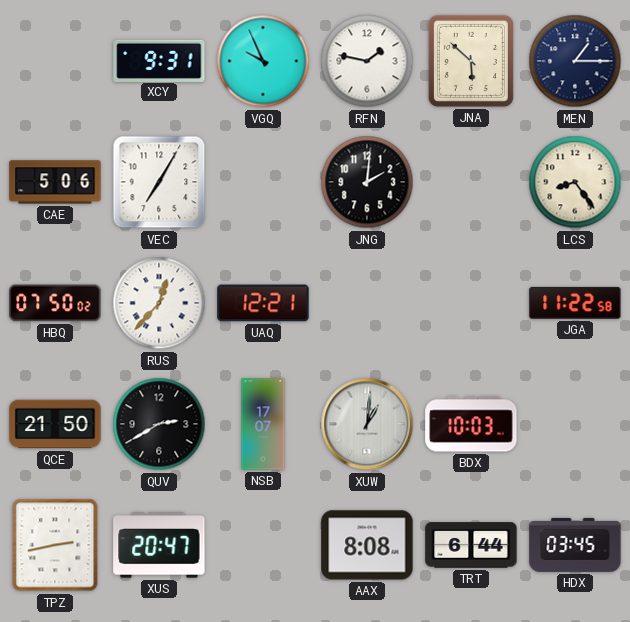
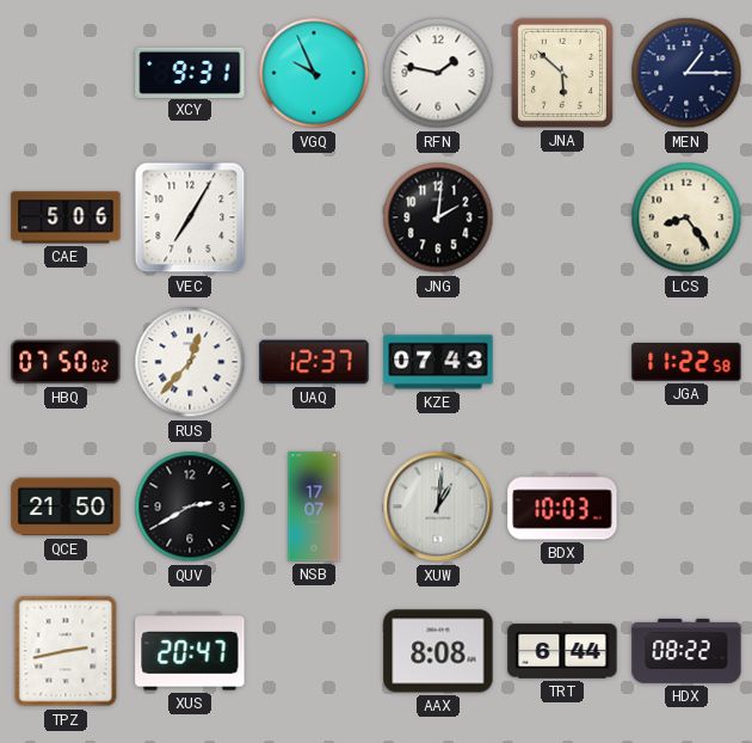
UAQ: 12:21 -> 12:37 (314, 362)
KZE: none -> 07:43 (438, 362)
HDX: 03:45 -> 08:22 (686, 651)
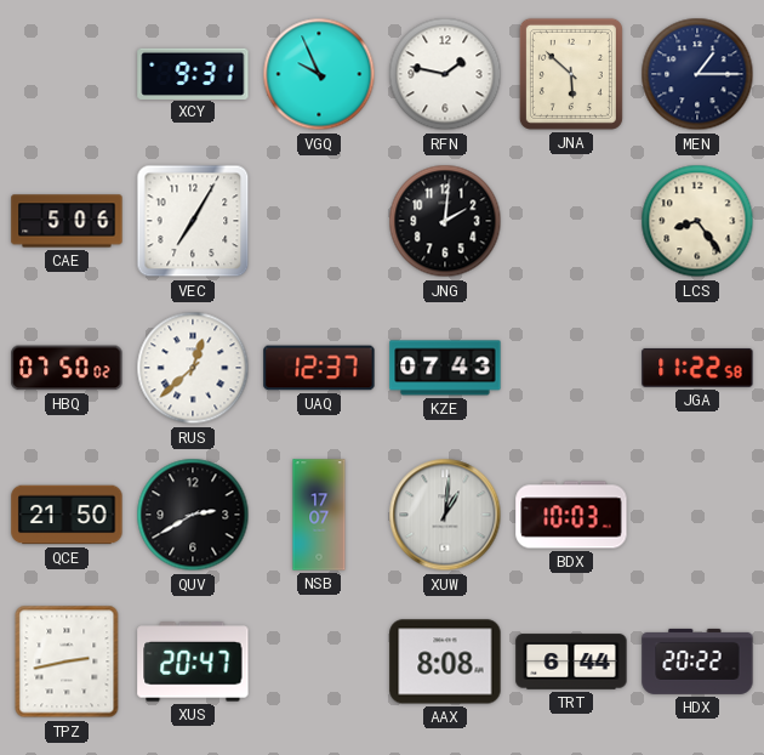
RUS: 12:37 -> 12:38 (193, 368)
HDX: 08:22 -> 20:22 (697, 662)
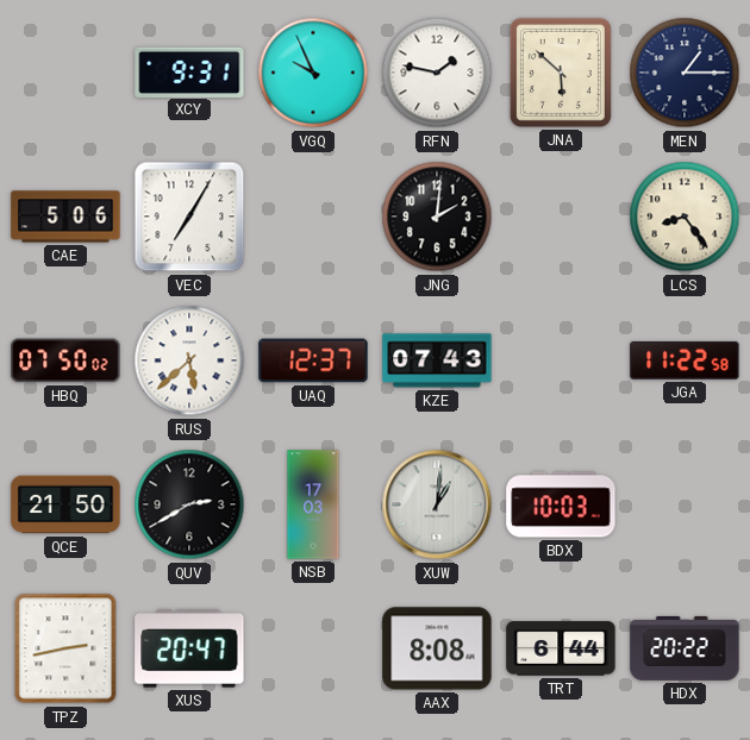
RUS: 12:38 -> 5:38 (189, 360)
NSB: 17:07 -> 17:03 (313, 504)
